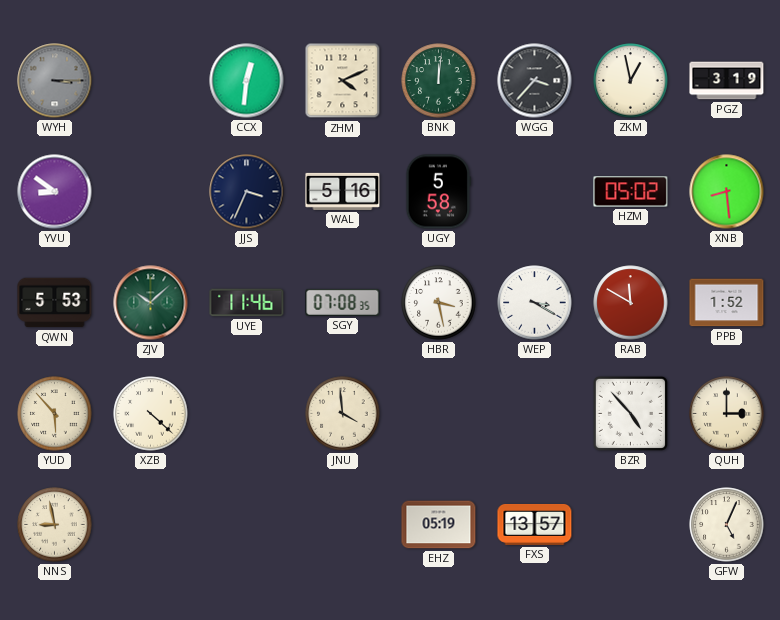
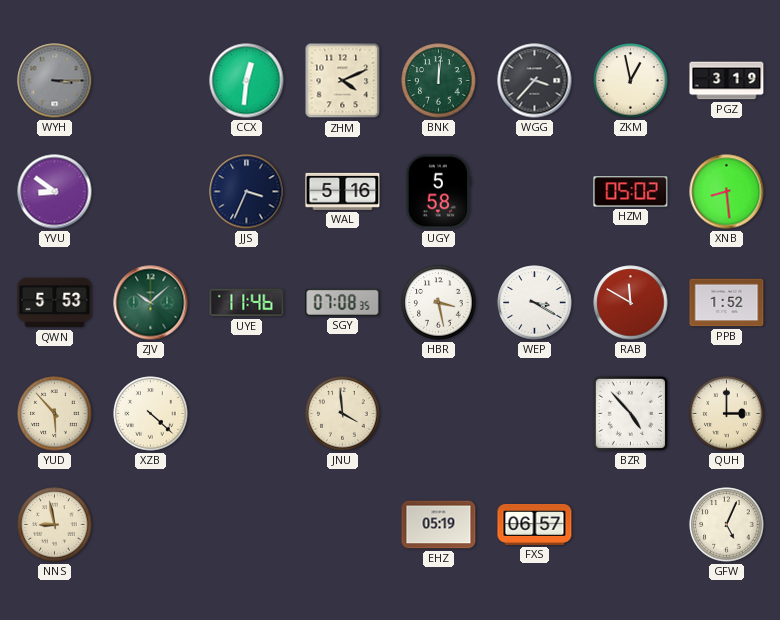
FXS: 13:57 -> 06:57 (535, 524)
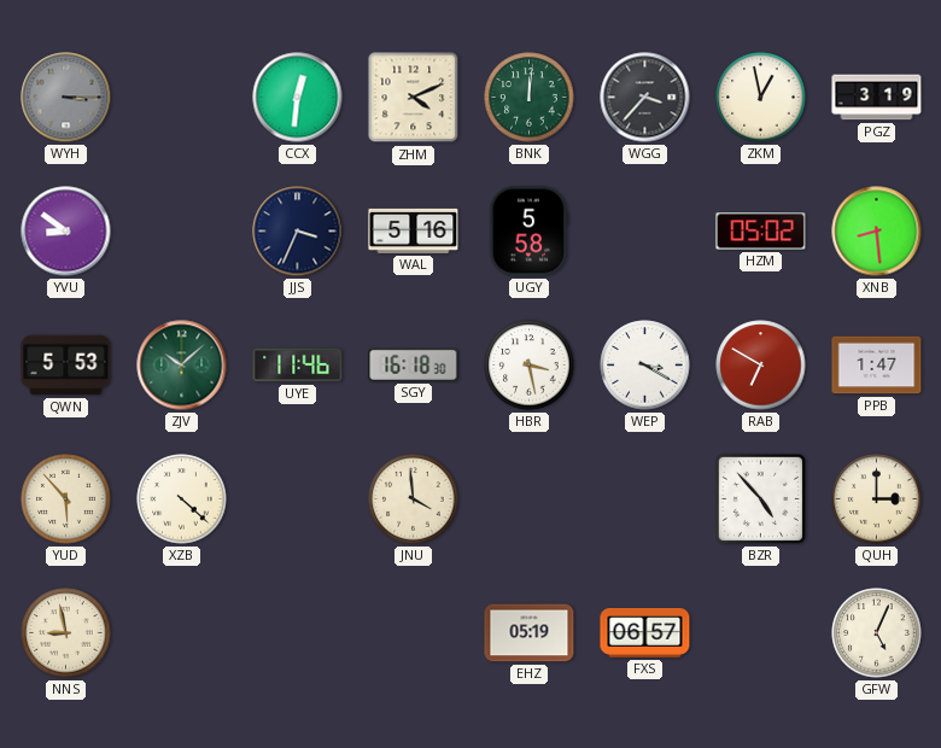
SGY: 07:08 -> 16:18 (414, 364)
RAB: 11:50 -> 6:50 (761, 366)
PPB: 1:52 -> 1:47 (877, 366)
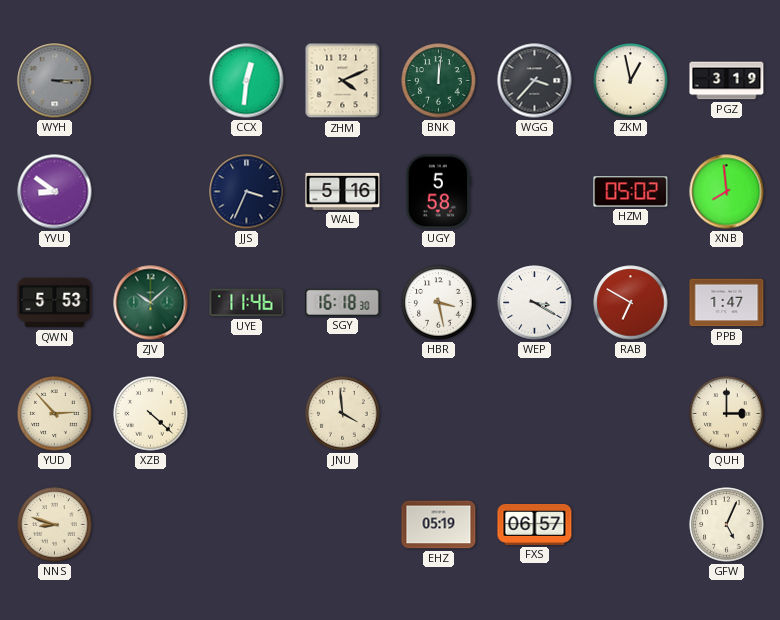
XNB: 8:29 -> 7:59 (727, 192)
YUD: 5:53 -> 2:53 (55, 414)
BZR: 4:53 -> none (760, 498)
NNS: 8:58 -> 8:48 (55, 525)
